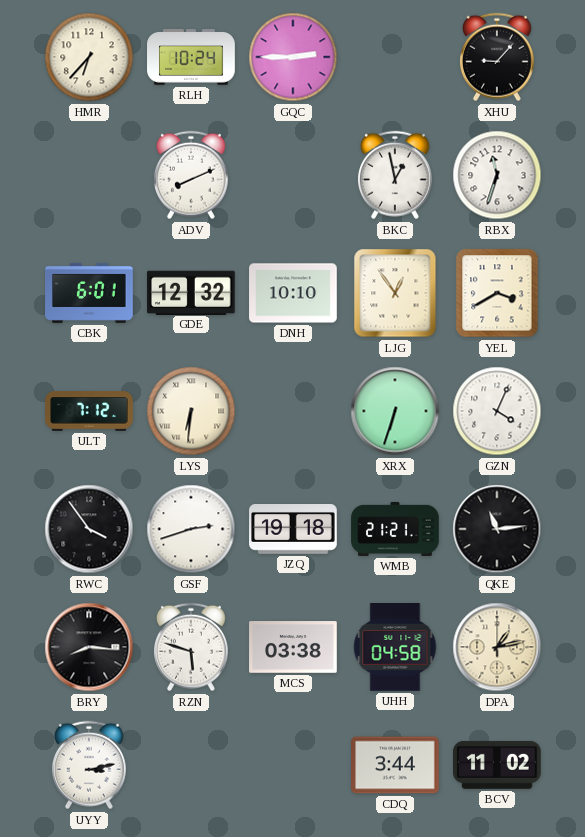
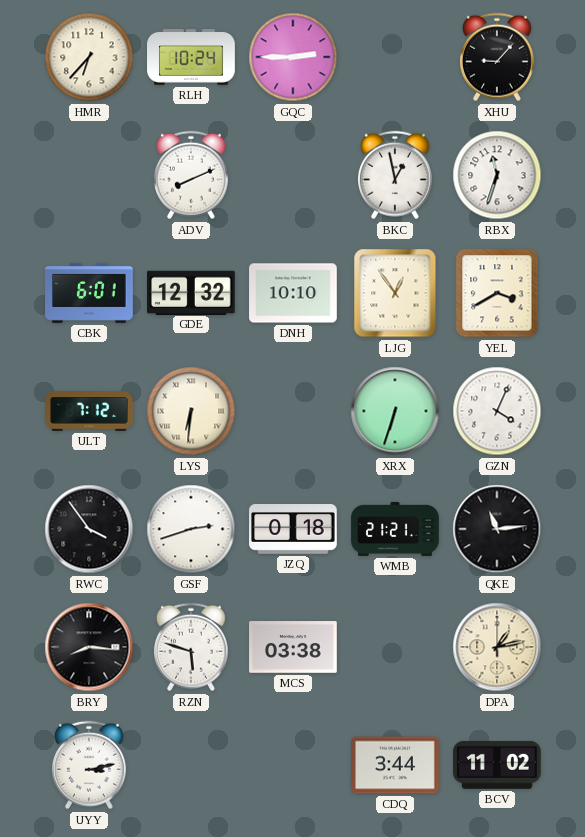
JZQ: 19:18 -> 0:18 (293, 530)
UHH: 04:58 -> none (395, 647)
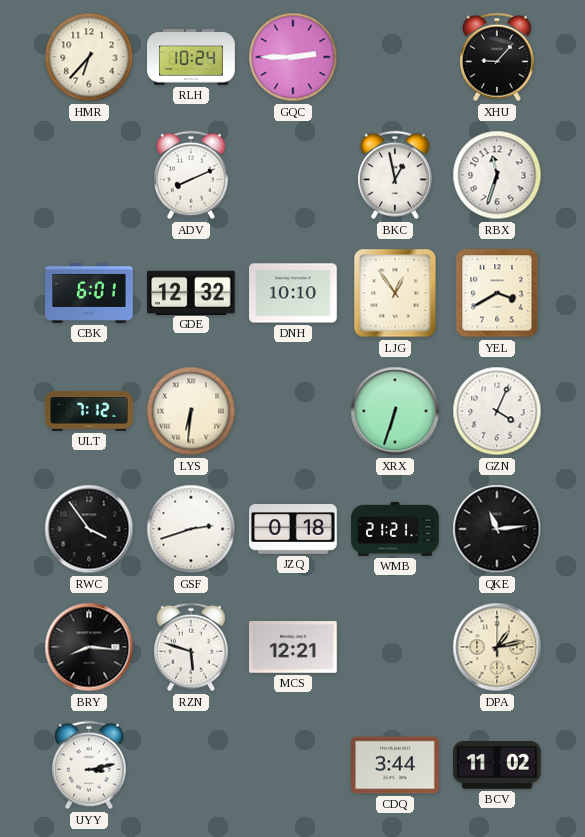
MCS: 03:38 -> 12:21 (293, 647)
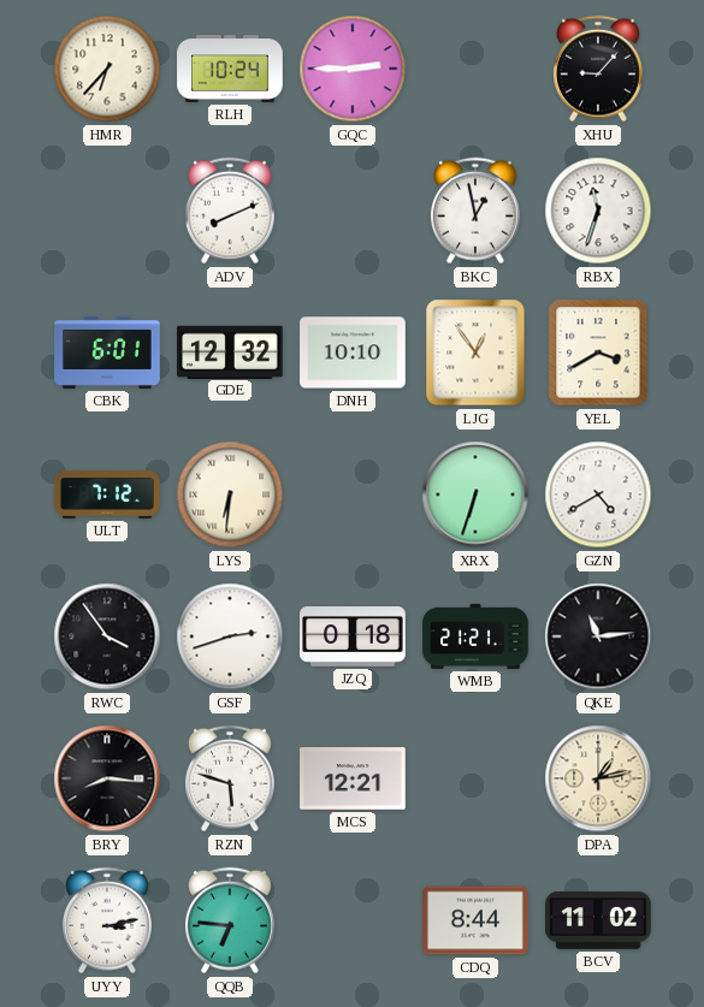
GZN: 4:04 -> 4:40 (598, 494)
QQB: none -> 6:46 (230, 920)
CDQ: 3:44 -> 8:44 (477, 920)
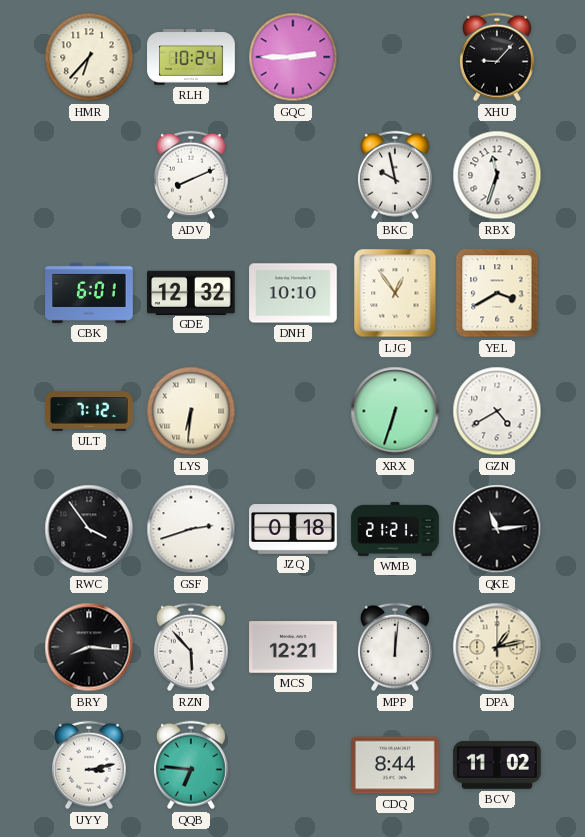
BKC: 12:58 -> 9:58 (395, 175)
RZN: 5:48 -> 5:53 (191, 647)
MPP: none -> 12:01 (395, 647)
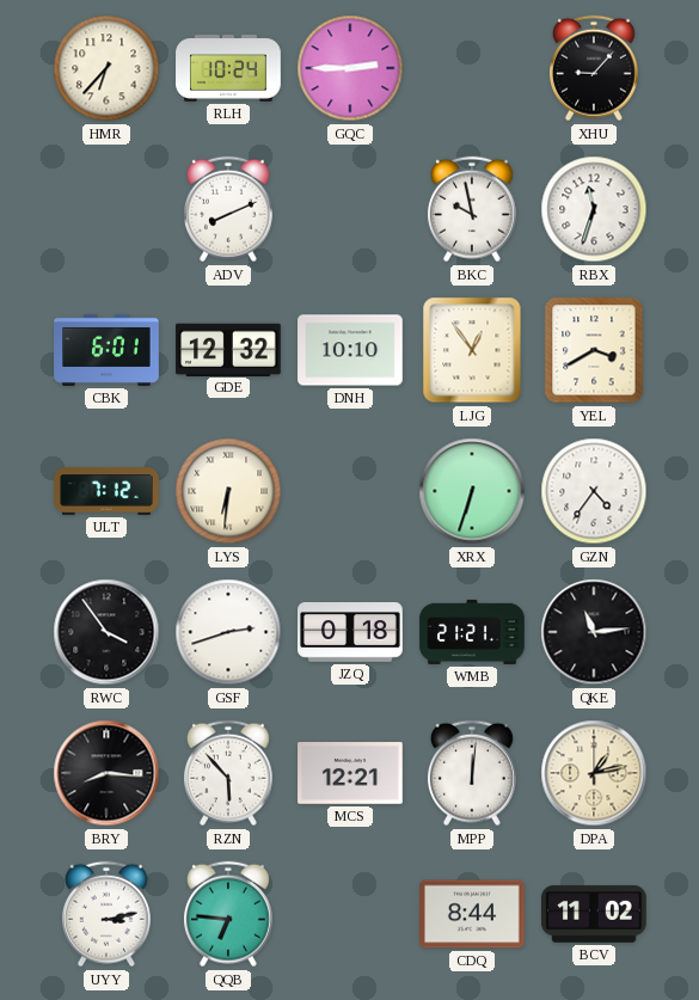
GZN: 4:40 -> 4:36 (594, 491)
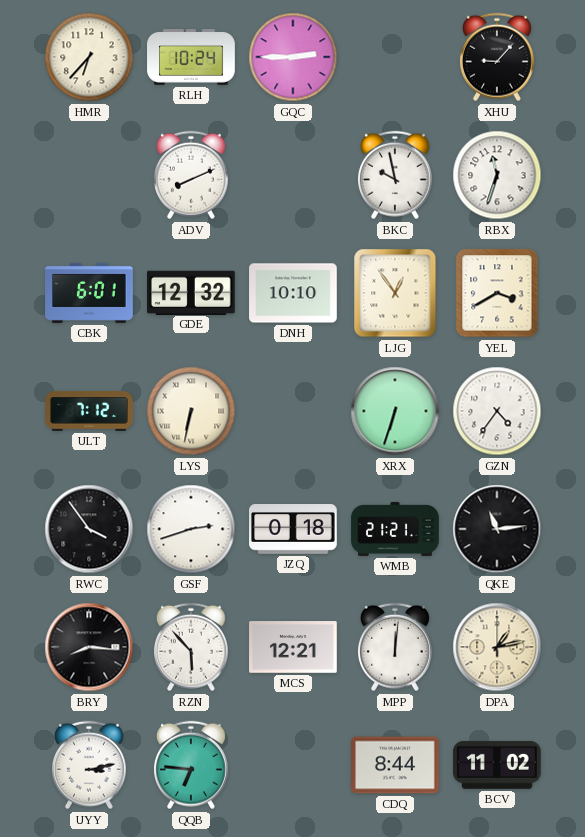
LYS: 6:31 -> 6:32 (191, 411)
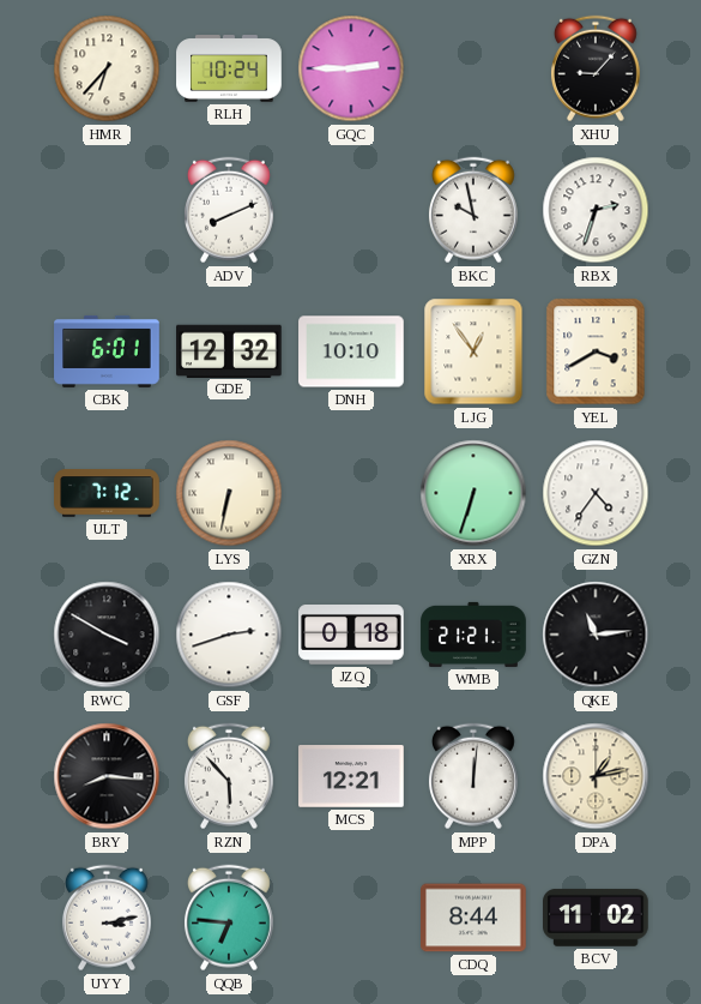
RBX: 11:33 -> 2:33 (596, 210)
RWC: 3:54 -> 3:50 (107, 635)
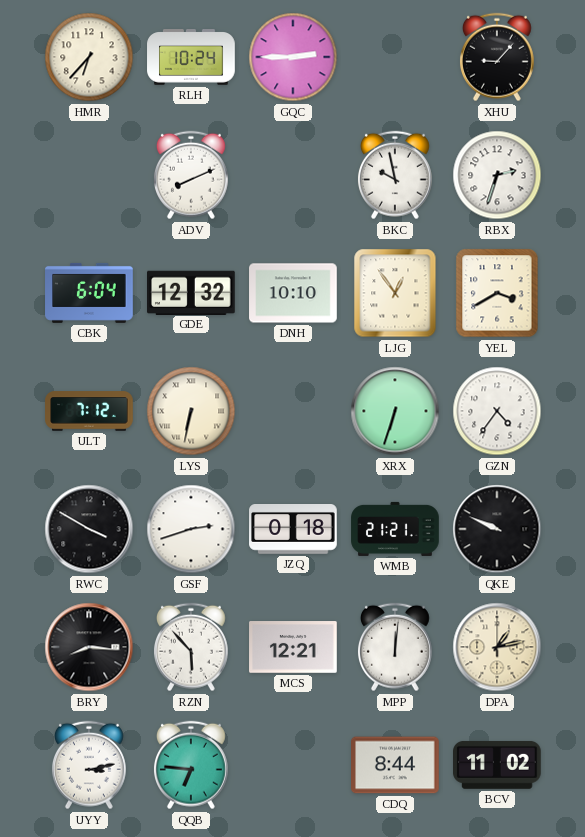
CBK: 6:01 -> 6:04 (89, 293)
QKE: 11:14 -> 9:49 (497, 529)
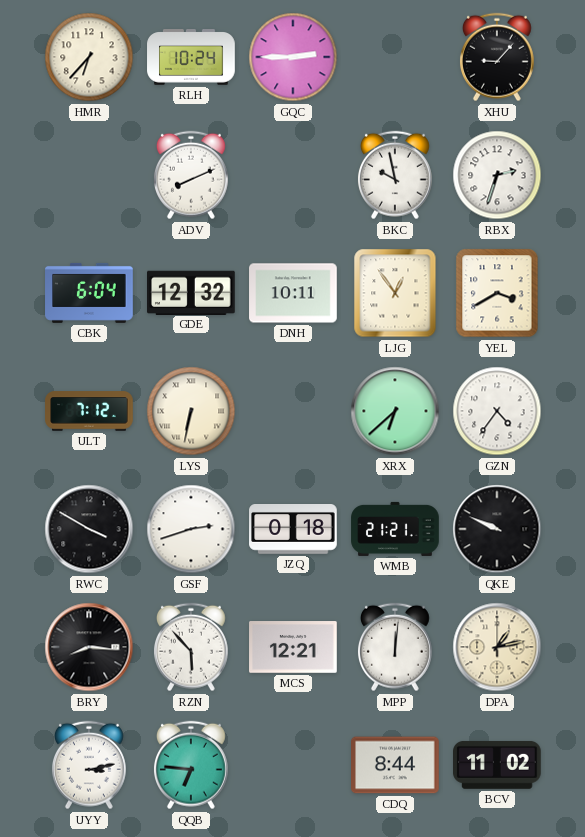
DNH: 10:10 -> 10:11 (293, 293)
XRX: 6:33 -> 6:38 (395, 411)
